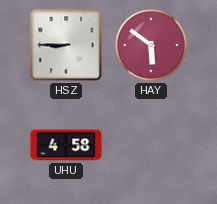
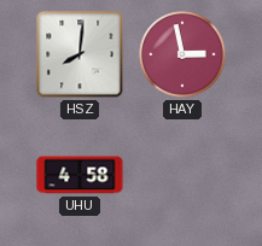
HSZ: 8:45 -> 8:01 (80, 54)
HAY: 5:51 -> 2:58 (182, 54)
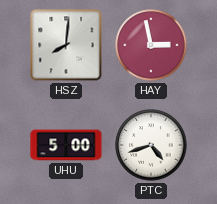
UHU: 4:58 -> 5:00 (66, 145)
PTC: none -> 4:42 (151, 145)
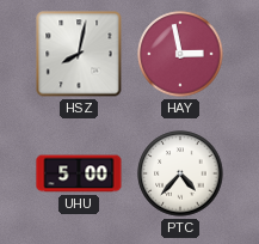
HSZ: 8:01 -> 8:02 (79, 54)
PTC: 4:42 -> 4:37 (180, 173)
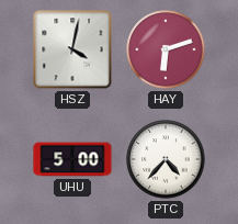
HSZ: 8:02 -> 4:02 (72, 49)
HAY: 2:58 -> 6:12 (166, 49)
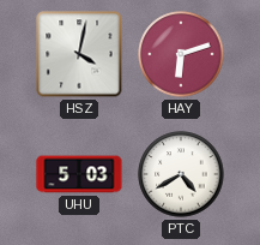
UHU: 5:00 -> 5:03 (79, 174)
PTC: 4:37 -> 4:40 (181, 174)
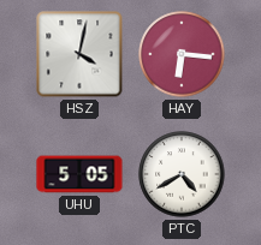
HAY: 6:12 -> 6:16 (182, 54)
UHU: 5:03 -> 5:05 (79, 174)
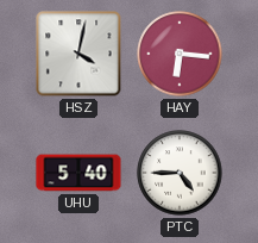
UHU: 5:05 -> 5:40 (78, 173)
PTC: 4:40 -> 4:45 (180, 173)
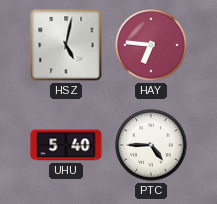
HSZ: 4:02 -> 5:02 (66, 45)
HAY: 6:16 -> 6:46 (151, 45)
